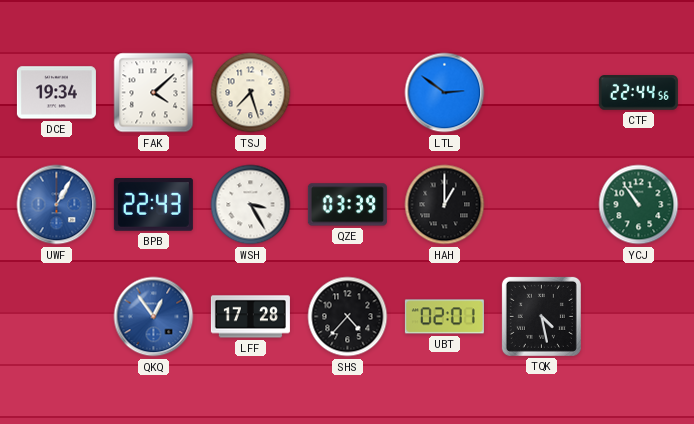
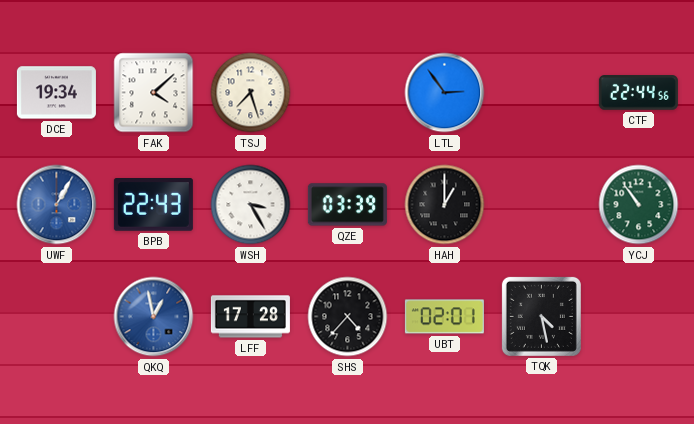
LTL: 2:51 -> 2:54 (445, 93)
QKQ: 12:54 -> 12:58 (154, 317)
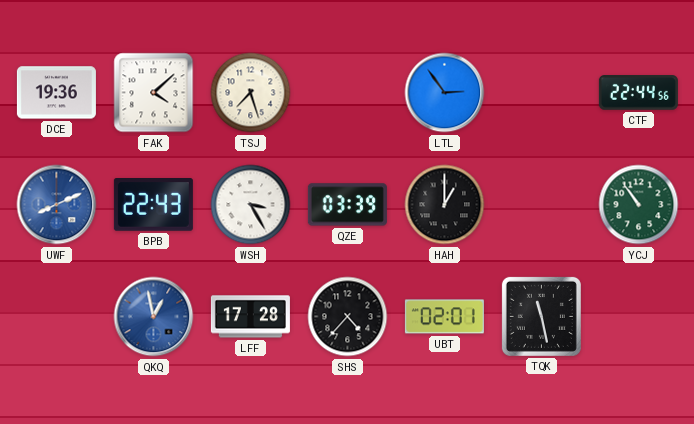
DCE: 19:34 -> 19:36 (56, 93)
UWF: 1:05 -> 8:11 (57, 205)
TQK: 4:28 -> 11:28 (541, 316)
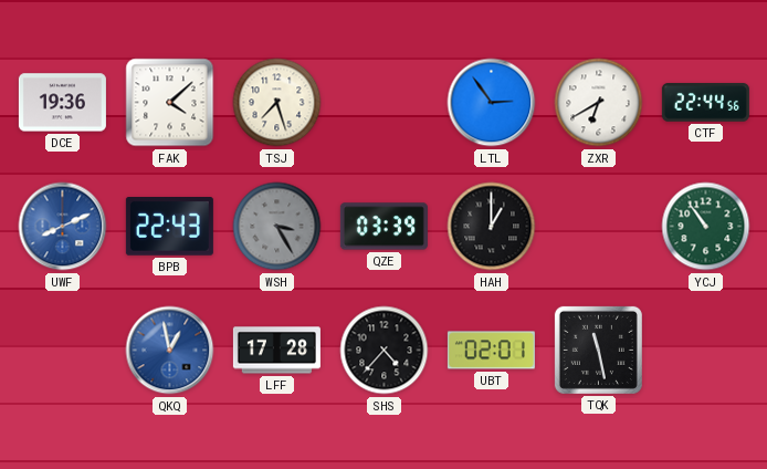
ZXR: none -> 6:40 (599, 103)
WSH dial: white -> grey (277, 227)
